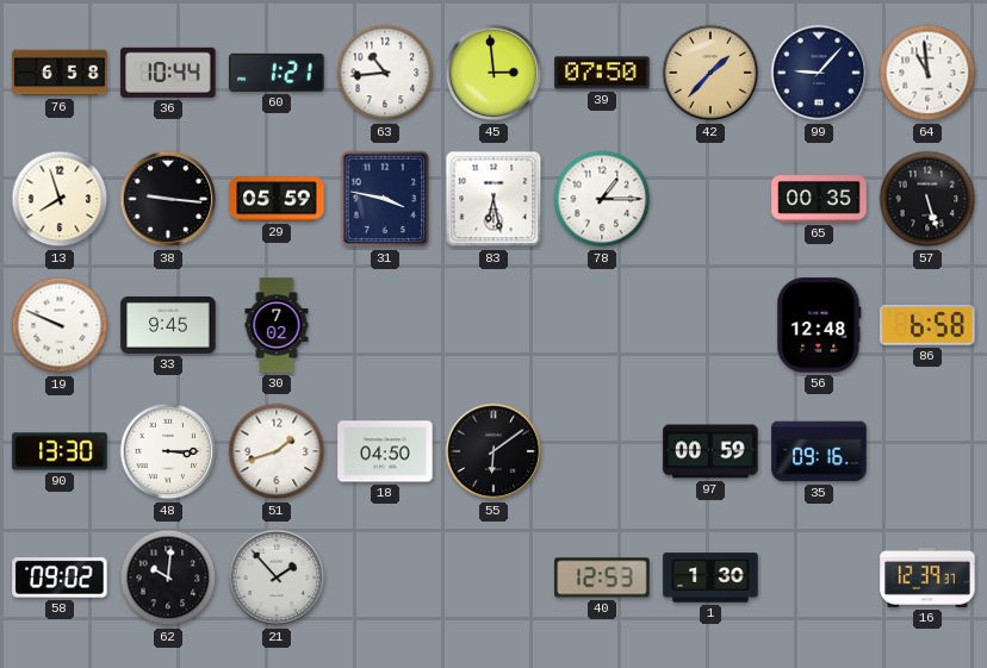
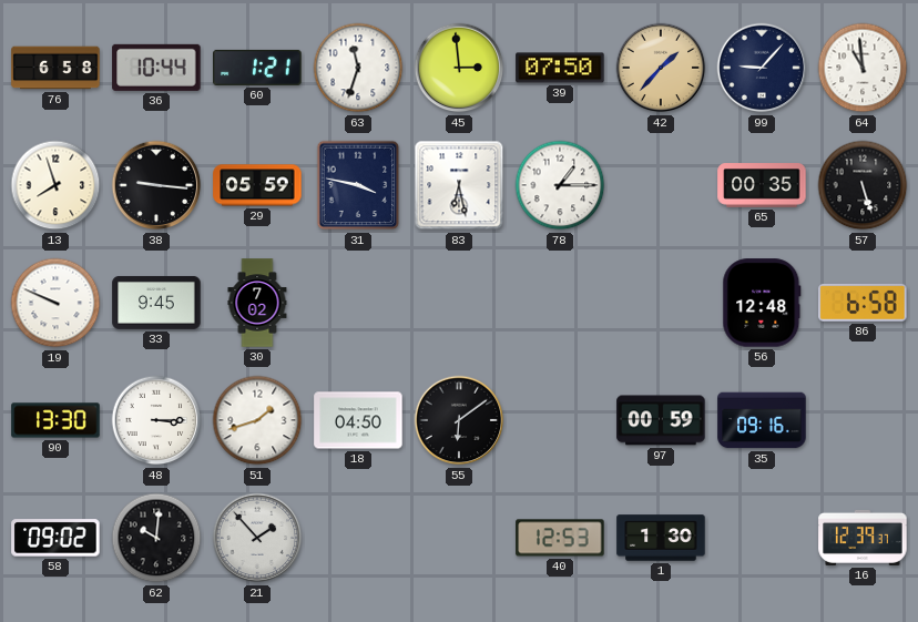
63: 10:44 -> 11:33 (358, 68)
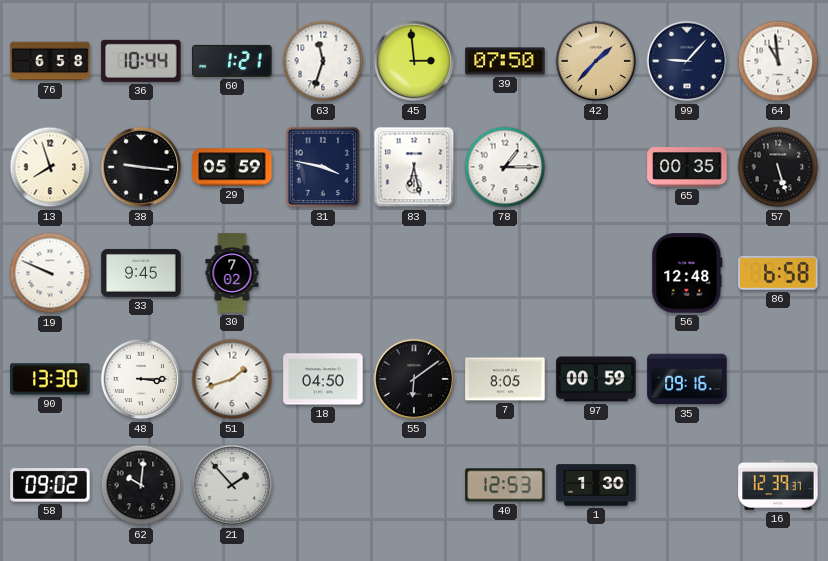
7: none -> 8:05 (505, 379)
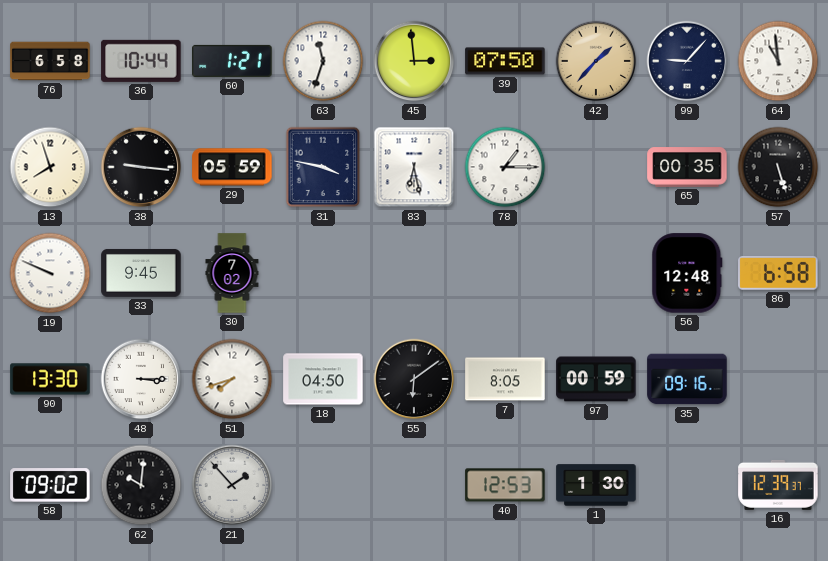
51: 1:42 -> 7:42 (232, 379)
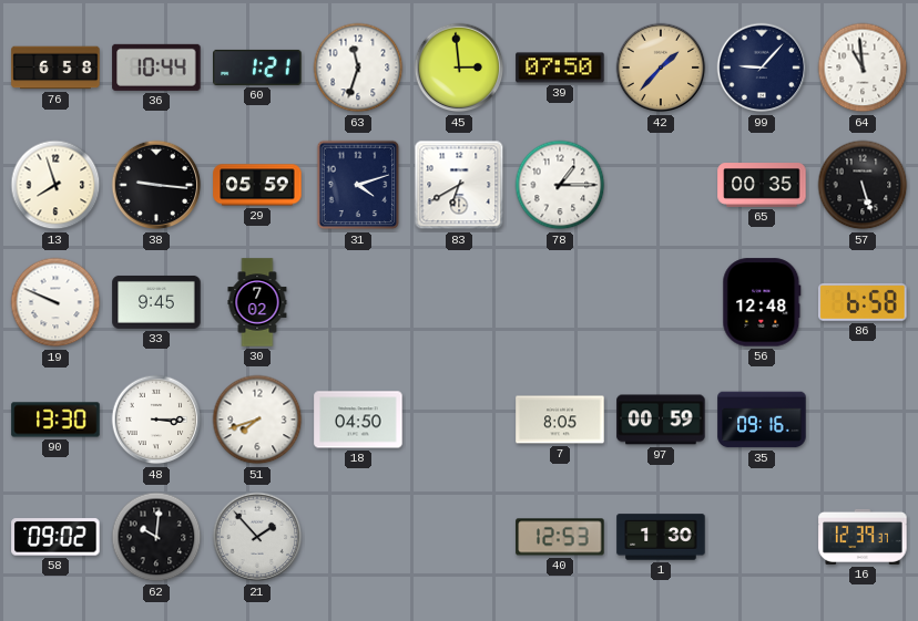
31: 3:47 -> 4:12 (358, 185)
83: 6:28 -> 6:40 (459, 185)
55: 6:09 -> none (414, 379)
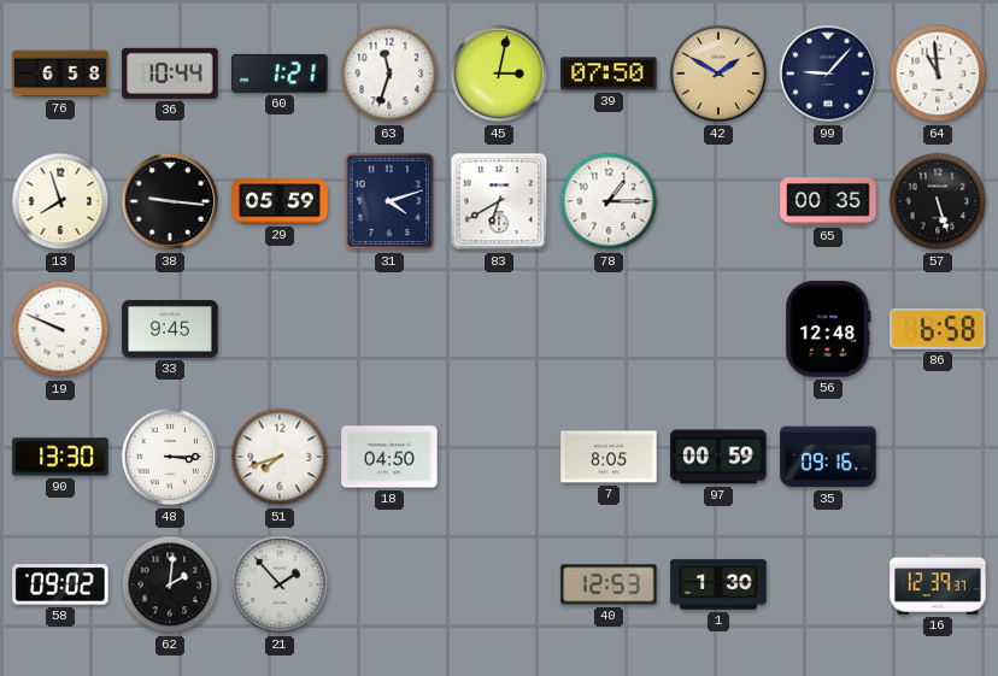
45: 2:59 -> 3:02 (499, 74)
42: 1:37 -> 1:50 (718, 74)
30: 7:02 -> none (257, 302)
62: 10:01 -> 2:01 (170, 584)
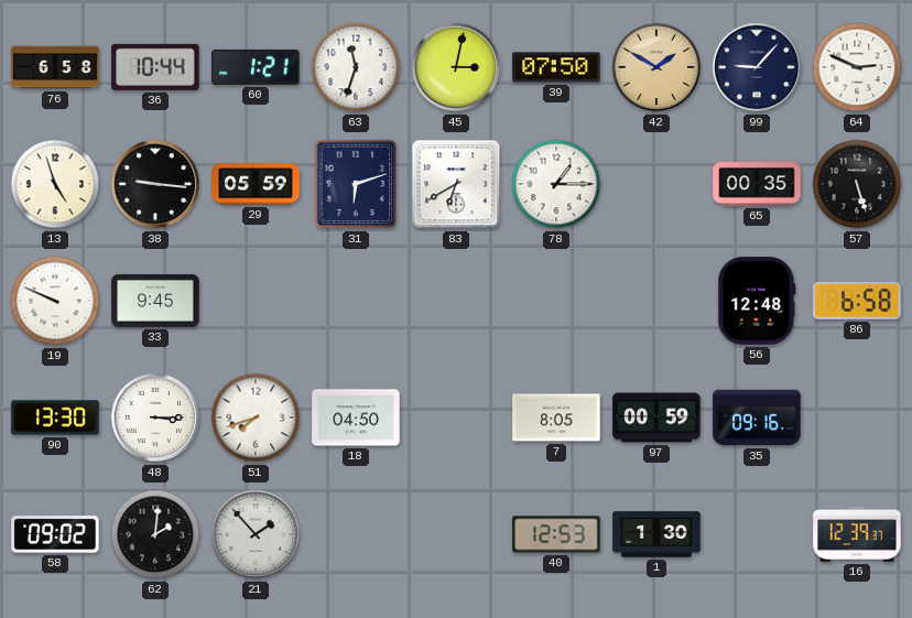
64: 10:59 -> 2:49 (857, 67)
13: 7:57 -> 4:57 (55, 184)
31: 4:12 -> 6:12 (356, 184)
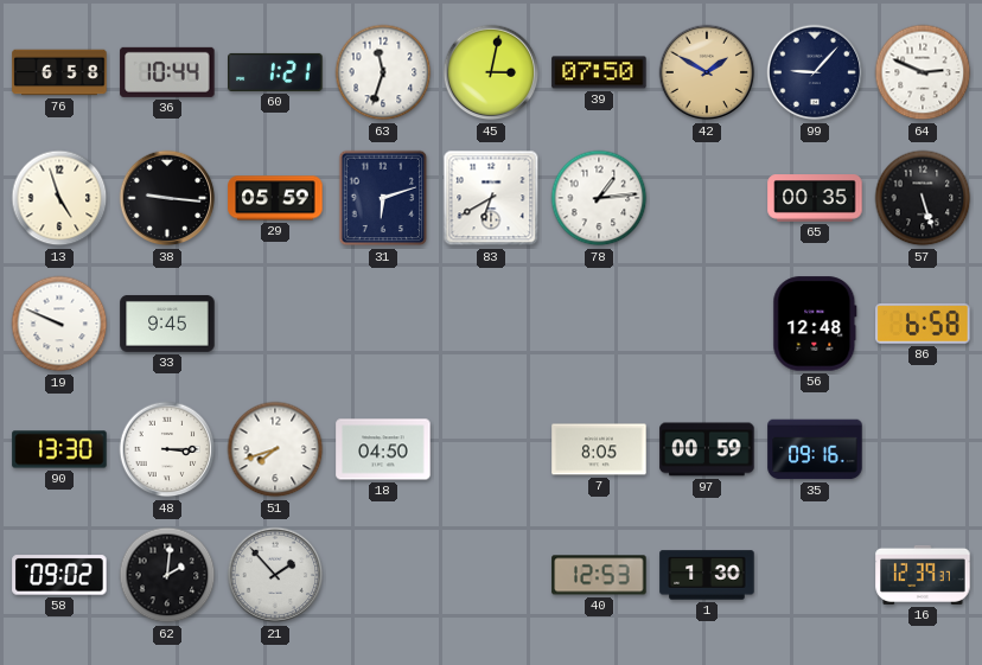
78: 1:15 -> 1:14 (599, 198)
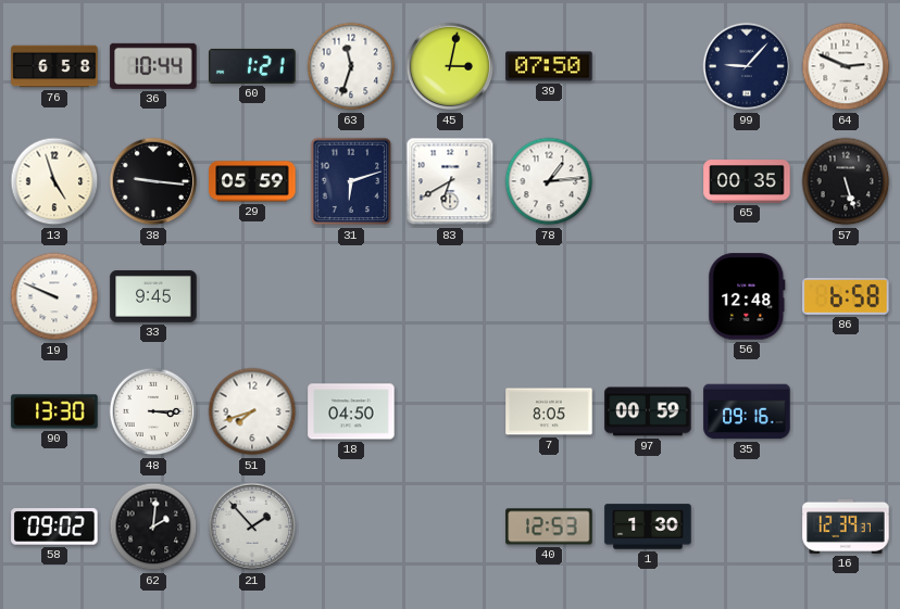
42: 1:50 -> none (707, 72)
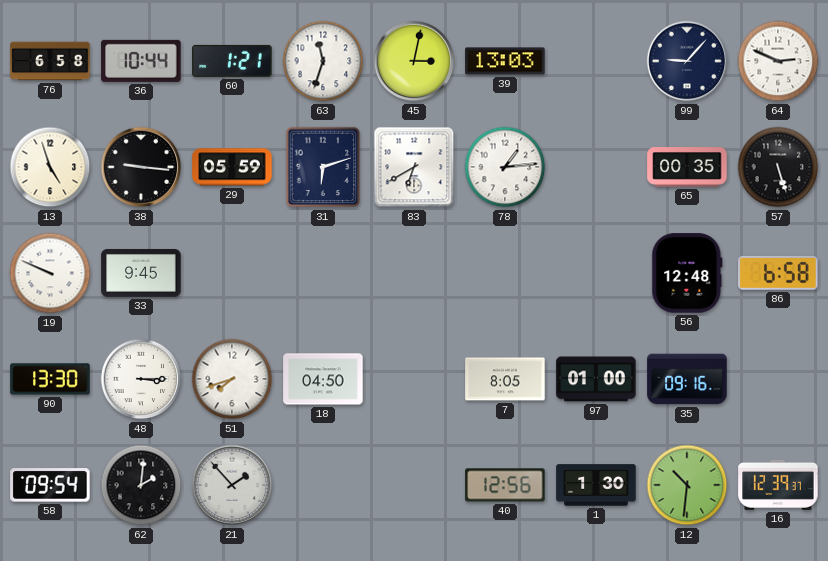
39: 07:50 -> 13:03 (505, 61)
97: 00:59 -> 01:00 (596, 379)
58: 09:02 -> 09:54 (50, 485)
40: 12:53 -> 12:56 (505, 485)
12: none -> 10:31 (687, 485)
